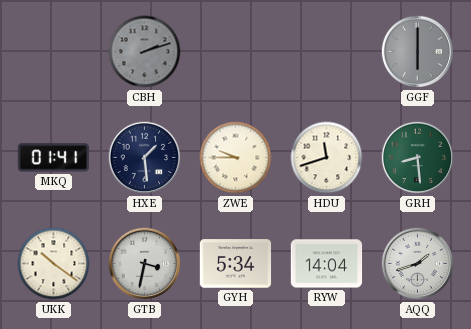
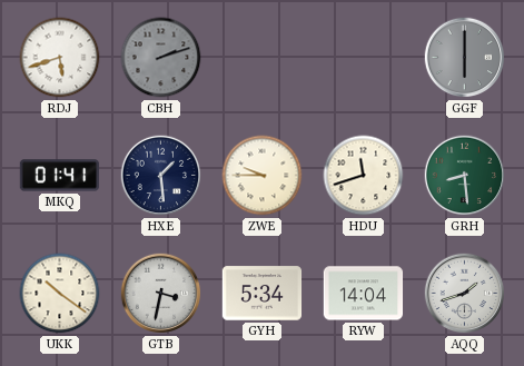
RDJ: none -> 5:42 (60, 58)
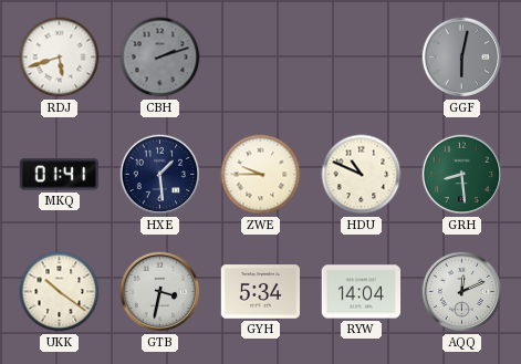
GGF: 6:00 -> 6:02 (462, 58)
HDU: 11:42 -> 10:49 (362, 175)
AQQ: 1:42 -> 12:11 (462, 292)
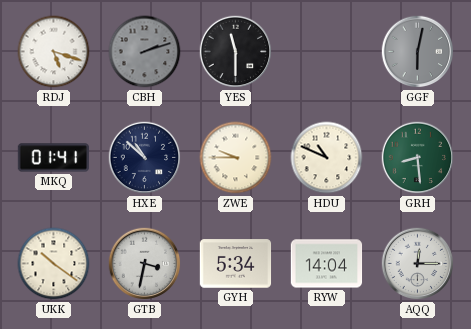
RDJ: 5:42 -> 5:18 (54, 52)
YES: none -> 11:30 (236, 52)
HXE: 1:29 -> 10:52 (145, 158)
AQQ: 12:11 -> 12:15 (418, 264)
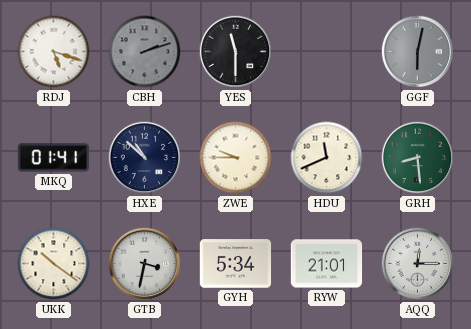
HDU: 10:49 -> 11:41 (327, 158)
RYW: 14:04 -> 21:01 (327, 264)
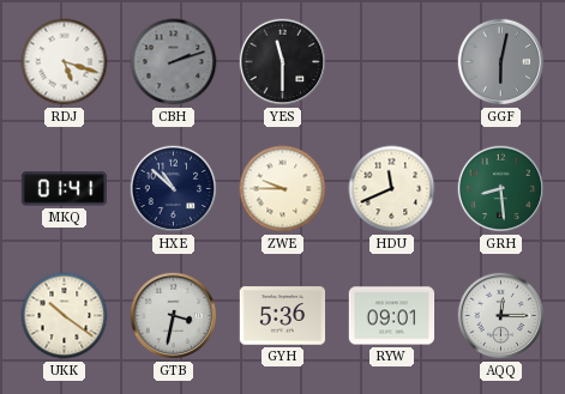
GYH: 5:34 -> 5:36 (283, 316)
RYW: 21:01 -> 09:01 (392, 316)
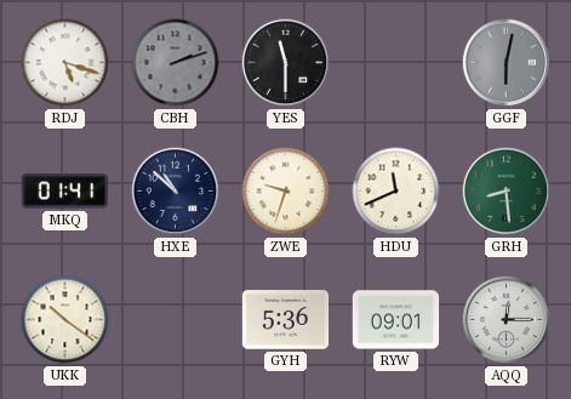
ZWE: 9:45 -> 9:33 (286, 192)
GTB: 3:32 -> none (174, 316)
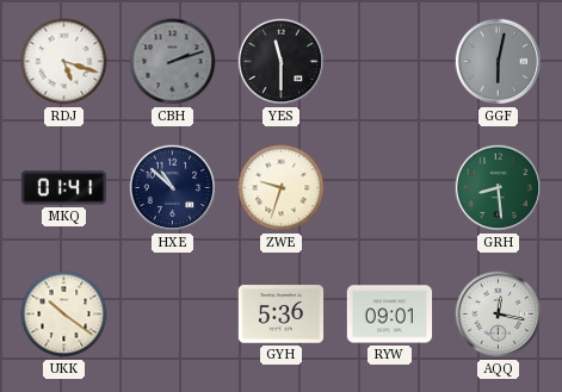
HDU: 11:41 -> none (396, 192)
AQQ: 12:15 -> 12:17 (499, 315)
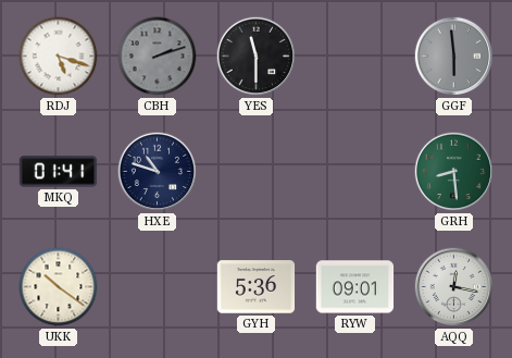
GGF: 6:02 -> 5:59 (454, 57)
HXE: 10:52 -> 10:48 (158, 172)
ZWE: 9:33 -> none (282, 188)
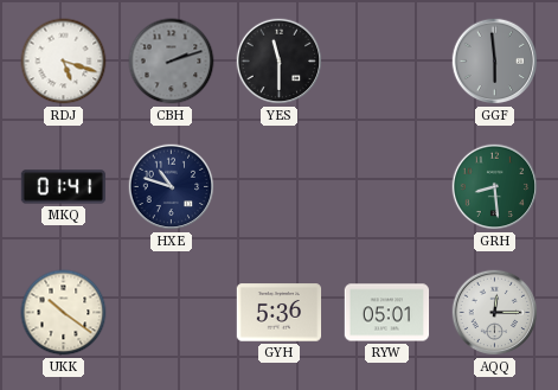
RYW: 09:01 -> 05:01 (387, 313)
AQQ: 12:17 -> 12:15 (495, 313)
